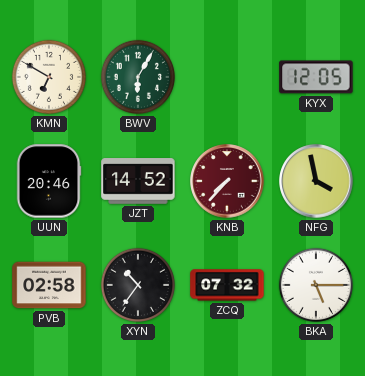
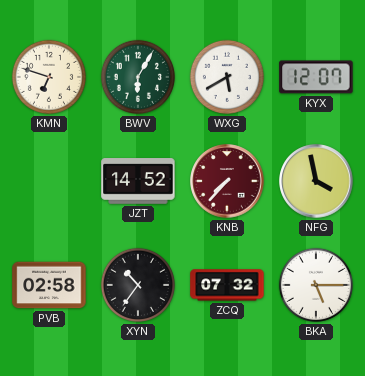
KMN: 6:50 -> 6:48 (49, 77)
WXG: none -> 5:40 (227, 77)
KYX: 12:05 -> 12:07 (316, 77)
UUN: 20:46 -> none (49, 181)
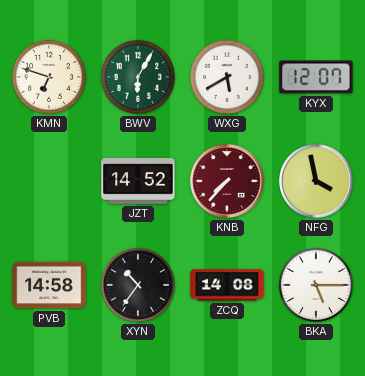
PVB: 02:58 -> 14:58 (49, 285)
ZCQ: 07:32 -> 14:08 (227, 285)
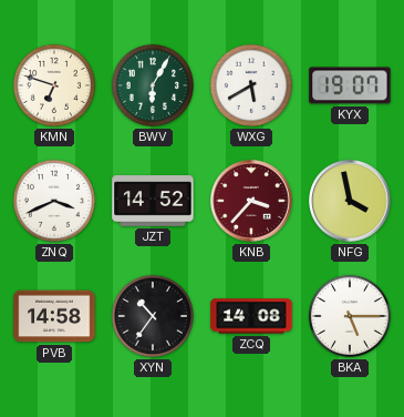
KYX: 12:07 -> 19:07 (350, 85)
ZNQ: none -> 3:41 (54, 201)
KNB: 7:37 -> 3:37 (251, 201)
